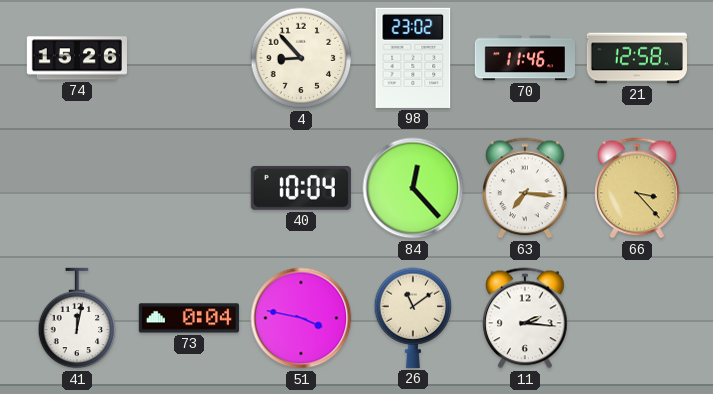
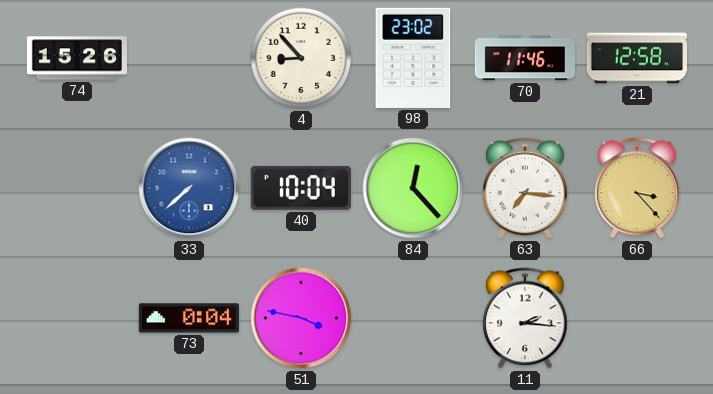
33: none -> 7:38 (189, 188)
41: 12:02 -> none (77, 318)
26: 11:09 -> none (413, 318)
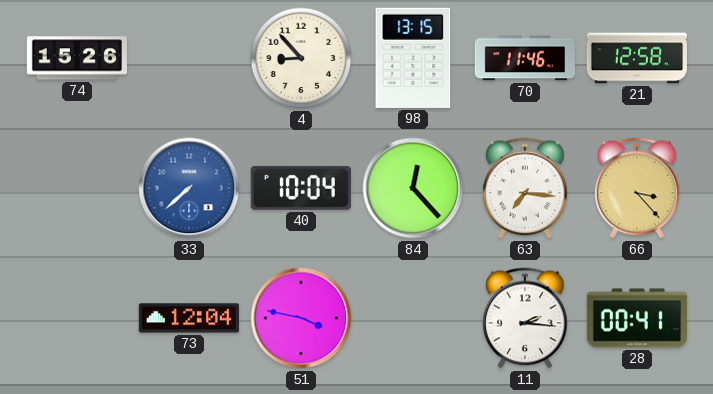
98: 23:02 -> 13:15 (413, 58)
73: 0:04 -> 12:04 (189, 318)
28: none -> 00:41 (637, 318)
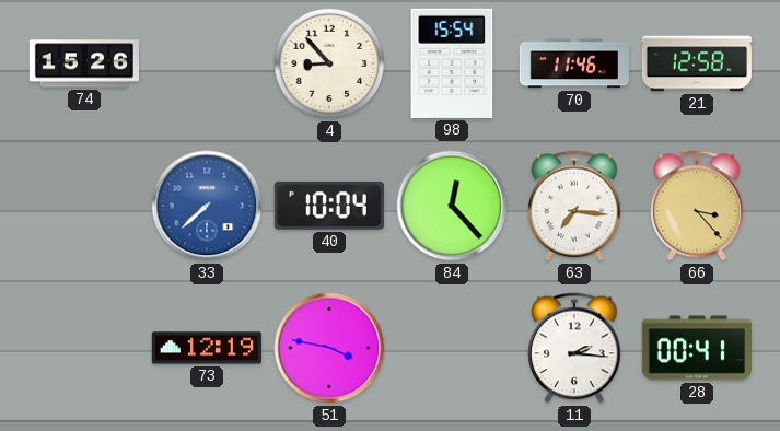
98: 13:15 -> 15:54 (452, 63)
73: 12:04 -> 12:19 (207, 348)
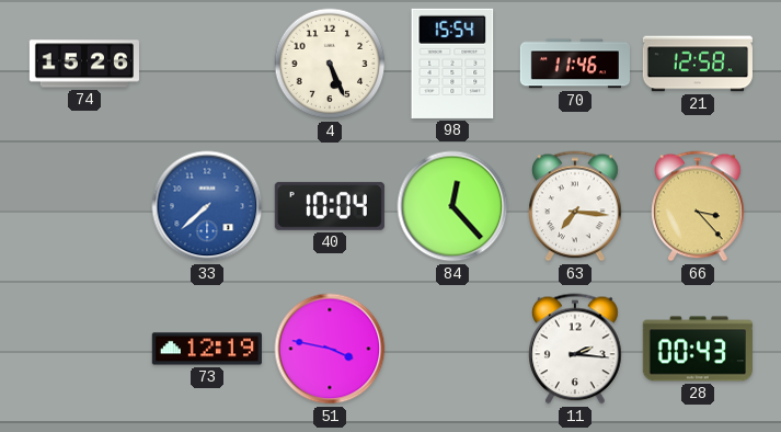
4: 8:53 -> 5:26 (330, 64)
28: 00:41 -> 00:43 (698, 349)
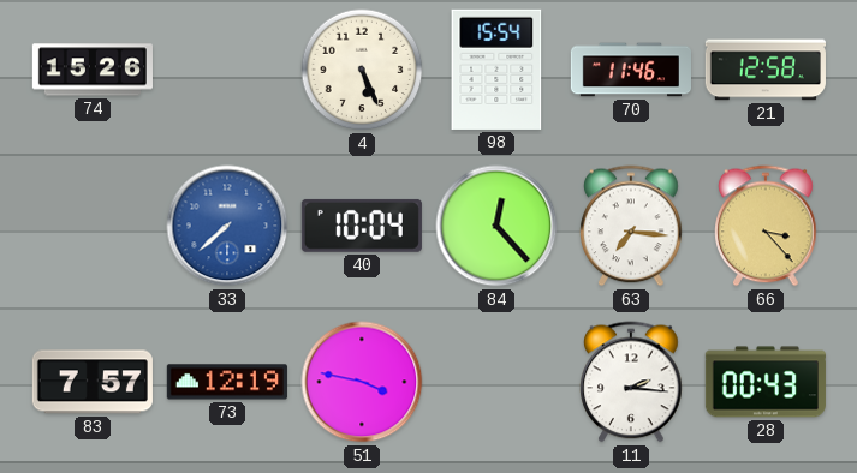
83: none -> 7:57 (93, 382)
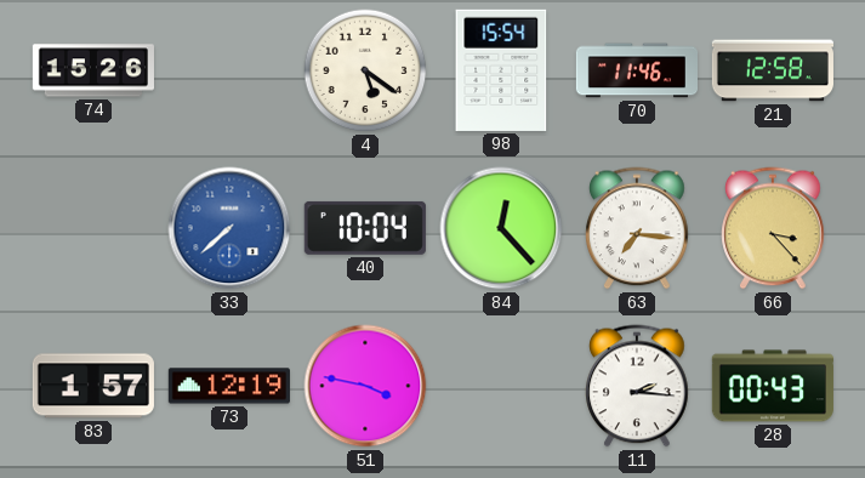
4: 5:26 -> 5:21 (365, 70)
83: 7:57 -> 1:57 (93, 386)
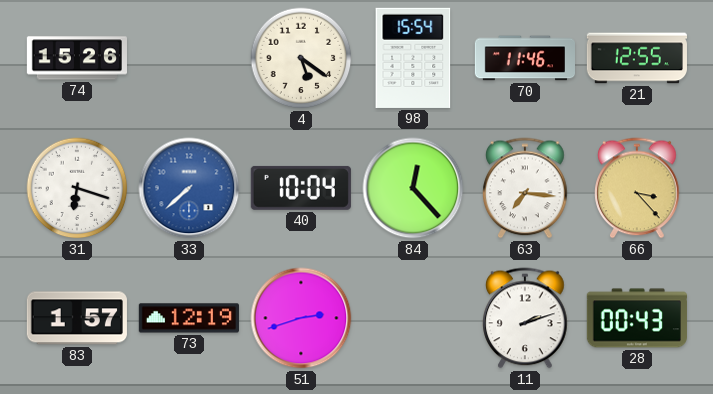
21: 12:58 -> 12:55 (637, 58)
31: none -> 6:18 (77, 188)
51: 3:47 -> 2:42 (301, 318)
11: 2:16 -> 2:12 (525, 318)
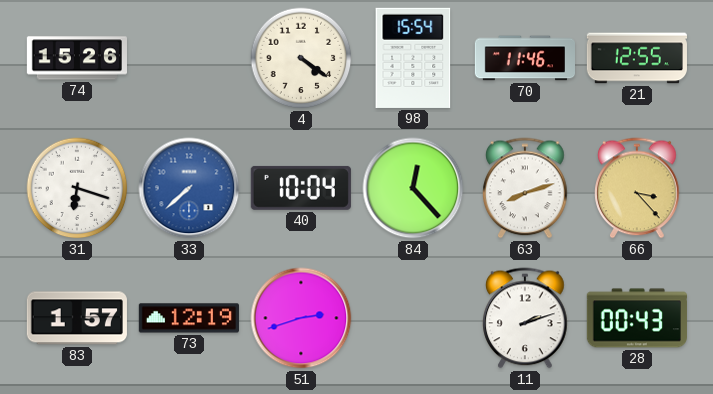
4: 5:21 -> 4:21 (301, 58)
63: 7:16 -> 8:12 (525, 188)
